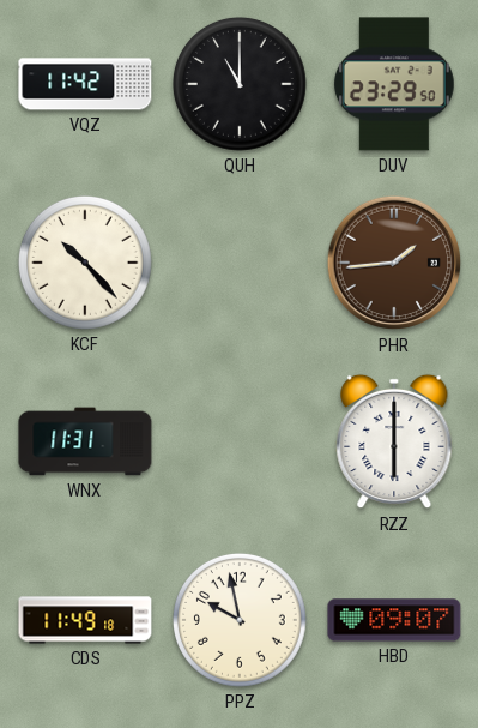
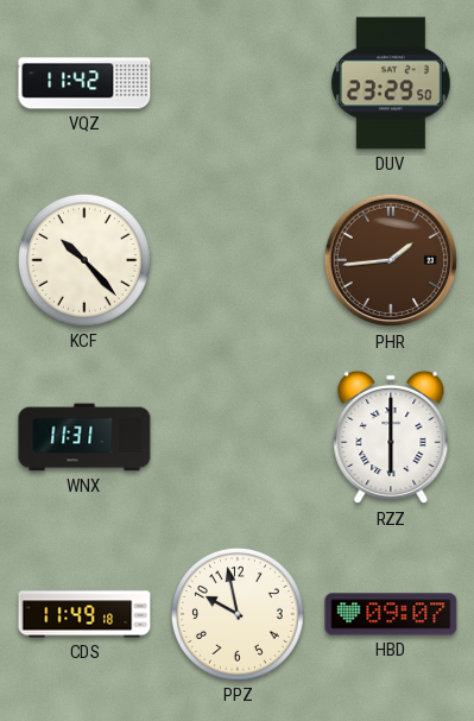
QUH: 11:00 -> none (240, 84)
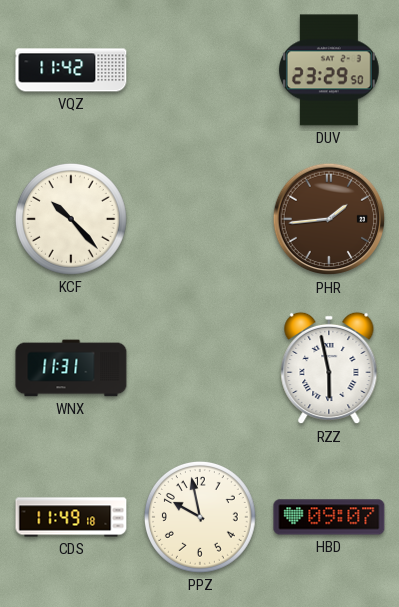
RZZ: 6:00 -> 5:58 (329, 368)
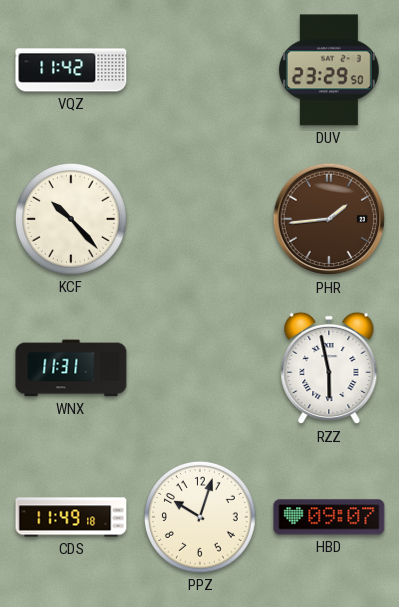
PPZ: 9:58 -> 10:03 (200, 517)
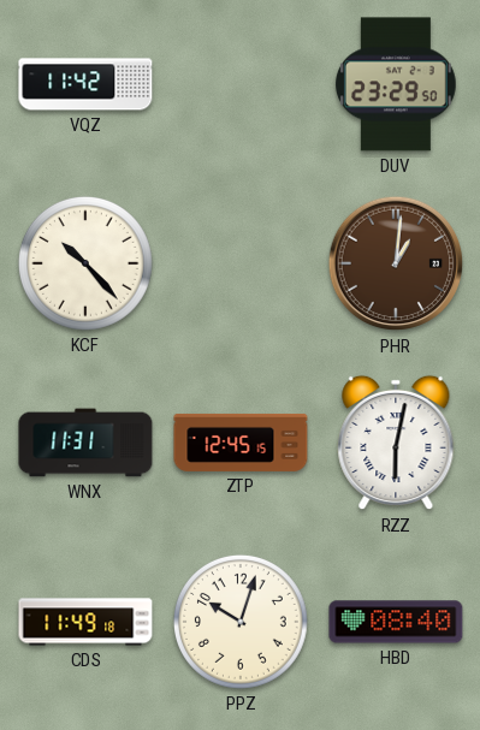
PHR: 1:44 -> 1:01 (396, 263)
ZTP: none -> 12:45 (241, 443)
RZZ: 5:58 -> 6:02 (396, 443)
HBD: 09:07 -> 08:40 (396, 622)
